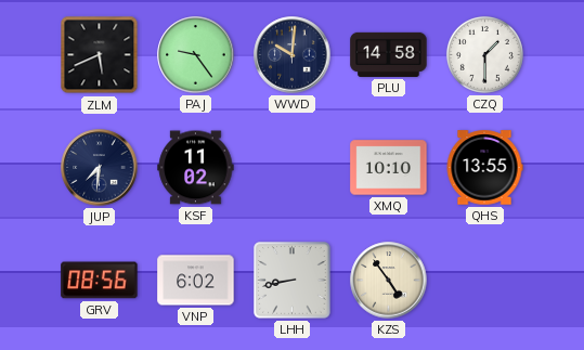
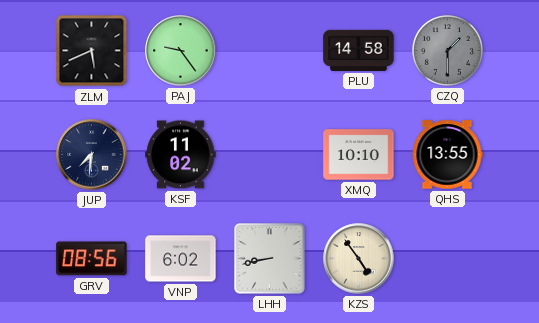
WWD: 10:01 -> none (293, 55)
CZQ dial: white -> grey (447, 50)
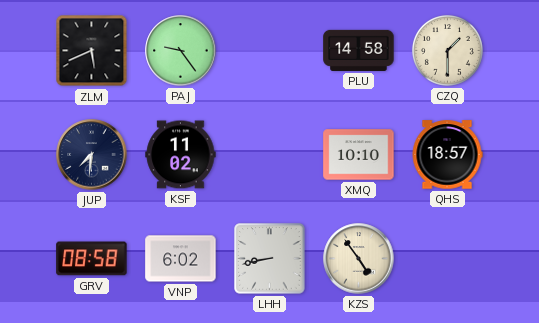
CZQ dial: grey -> cream (447, 50)
QHS: 13:55 -> 18:57 (447, 155)
GRV: 08:56 -> 08:58 (92, 259)
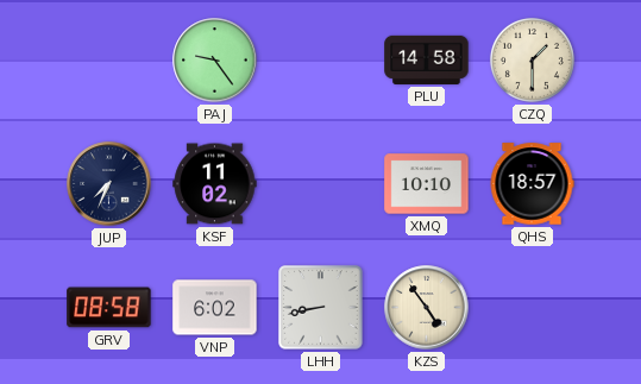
ZLM: 5:41 -> none (92, 51)
JUP: 7:31 -> 7:34 (109, 184)
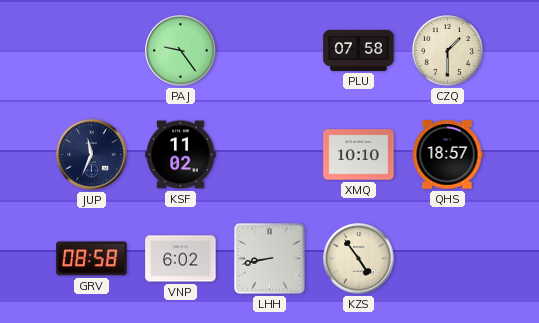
PLU: 14:58 -> 07:58 (359, 50)
JUP: 7:34 -> 11:34 (92, 155)
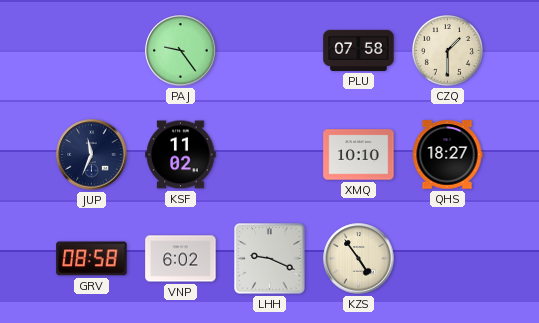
QHS: 18:57 -> 18:27 (447, 155)
LHH: 8:43 -> 9:19 (270, 259)
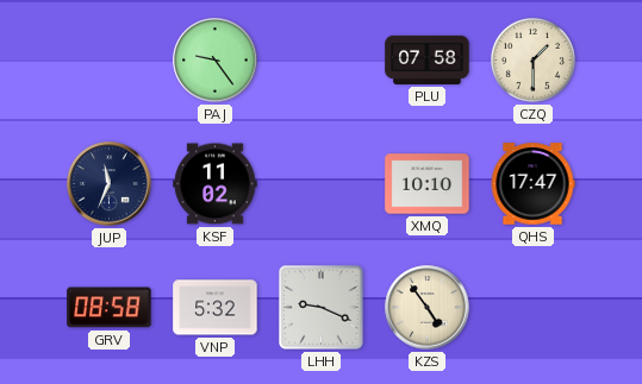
QHS: 18:27 -> 17:47 (532, 184)
VNP: 6:02 -> 5:32 (216, 308)
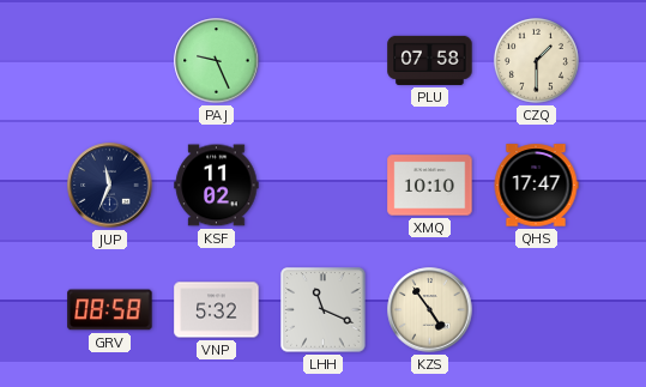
PAJ: 9:24 -> 9:26 (217, 61)
LHH: 9:19 -> 11:19 (324, 310)
